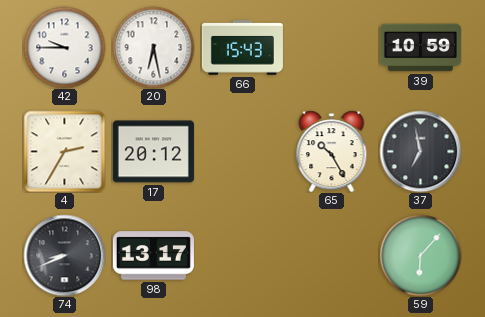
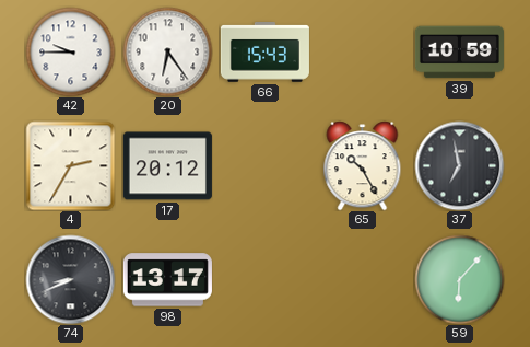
20: 6:28 -> 6:24 (167, 51)
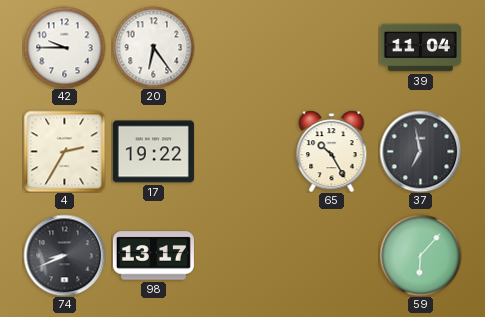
66: 15:43 -> none (264, 53)
39: 10:59 -> 11:04 (420, 48)
17: 20:12 -> 19:22 (153, 152)
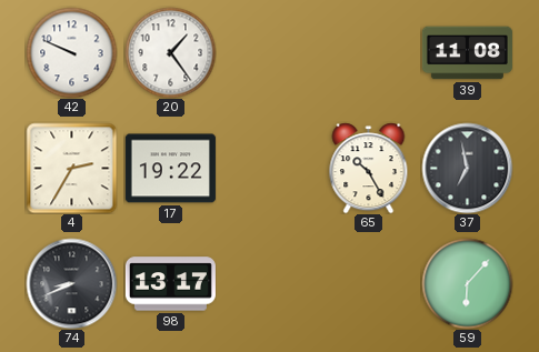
42: 9:45 -> 9:49 (71, 52)
20: 6:24 -> 1:24 (170, 52)
39: 11:04 -> 11:08 (467, 53)
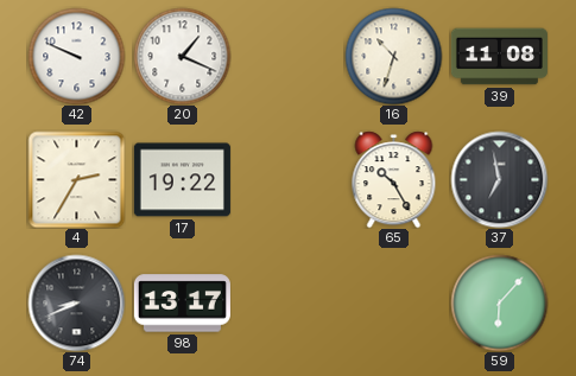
20: 1:24 -> 1:19 (182, 56)
16: none -> 10:33 (393, 56)
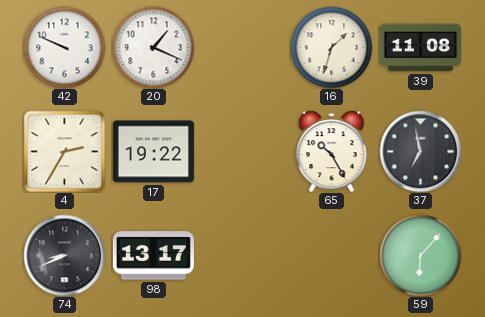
16: 10:33 -> 1:33 (331, 47)
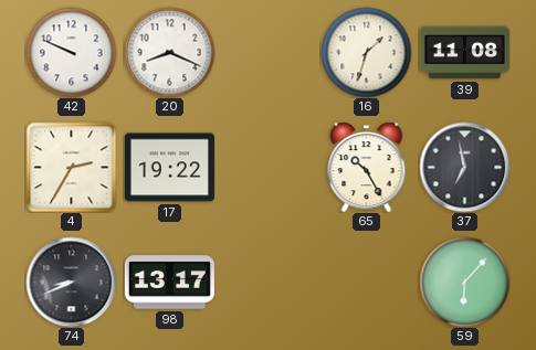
20: 1:19 -> 8:19 (169, 52)
